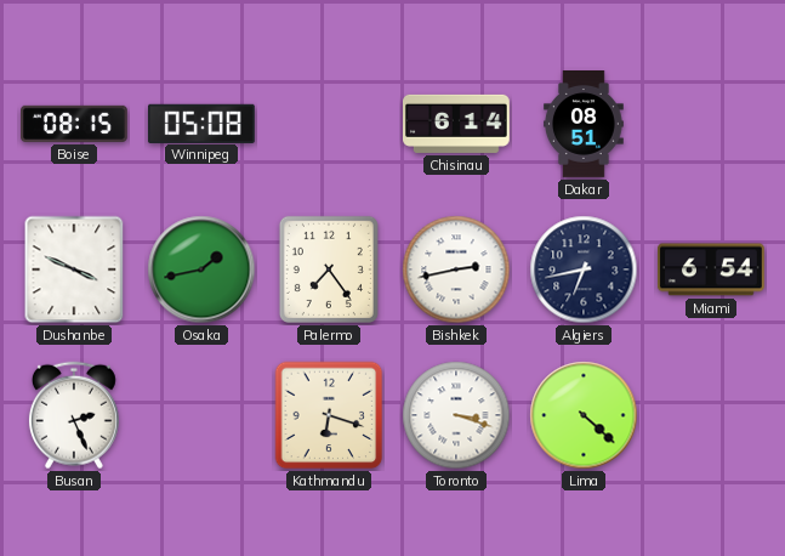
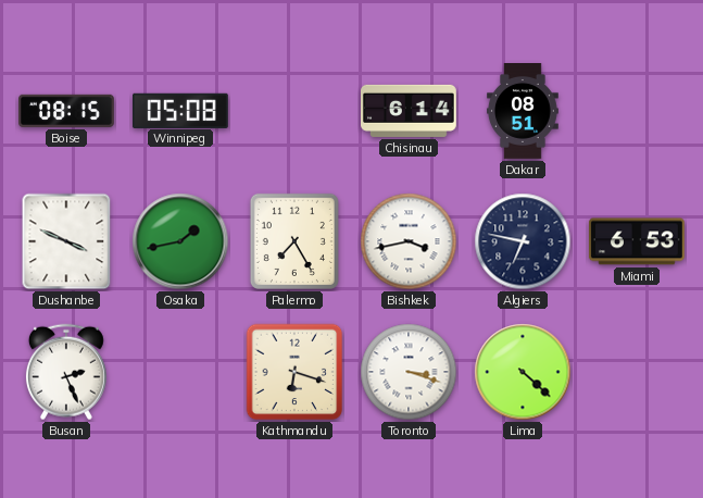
Palermo: 7:24 -> 7:25 (294, 241)
Bishkek: 2:43 -> 3:43 (409, 241)
Algiers: 6:43 -> 6:47 (523, 241)
Miami: 6:54 -> 6:53 (637, 241)
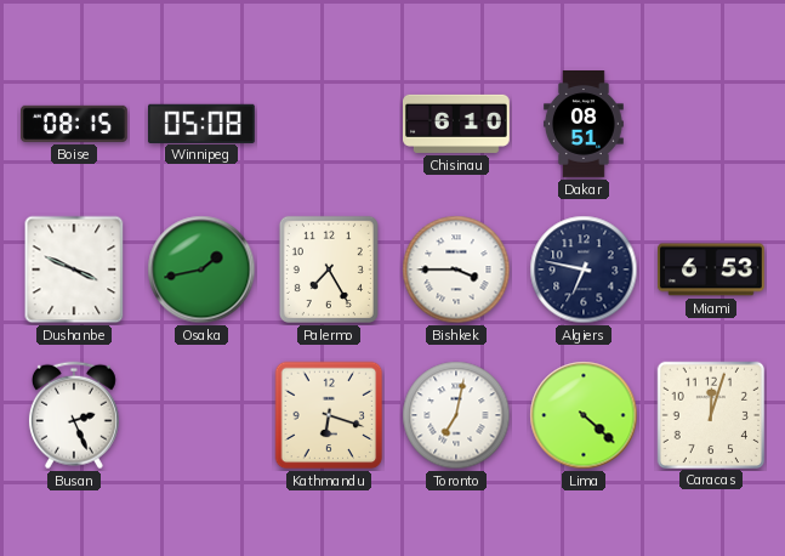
Chisinau: 6:14 -> 6:10 (457, 124)
Bishkek: 3:43 -> 3:45 (456, 270)
Toronto: 3:18 -> 7:02 (456, 415)
Caracas: none -> 12:03 (710, 414)
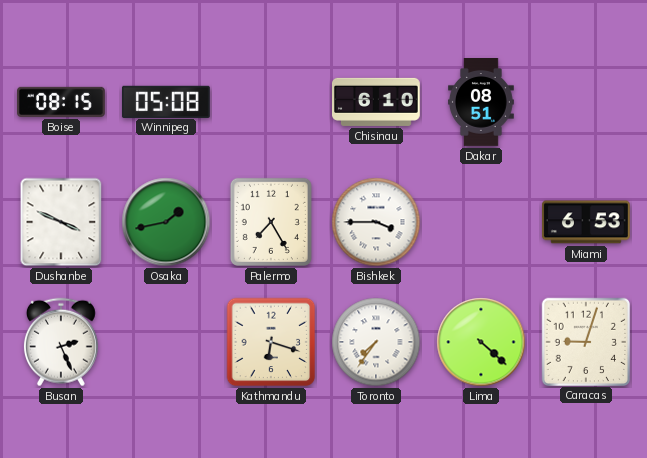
Algiers: 6:47 -> none (584, 270)
Toronto: 7:02 -> 7:36 (376, 342)
Caracas: 12:03 -> 9:03 (585, 341)
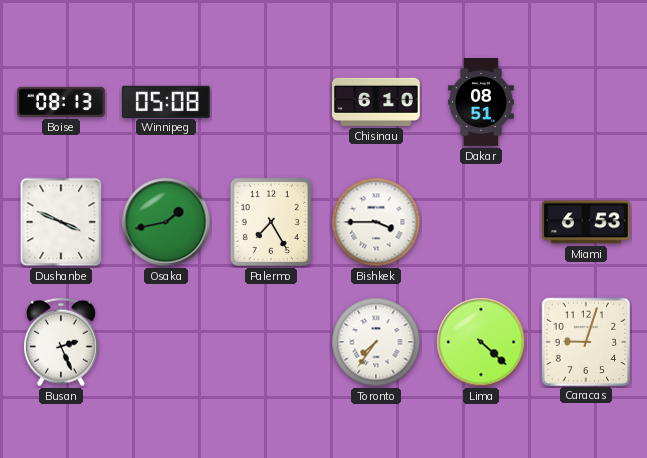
Boise: 08:15 -> 08:13 (62, 102)
Kathmandu: 6:18 -> none (271, 342)
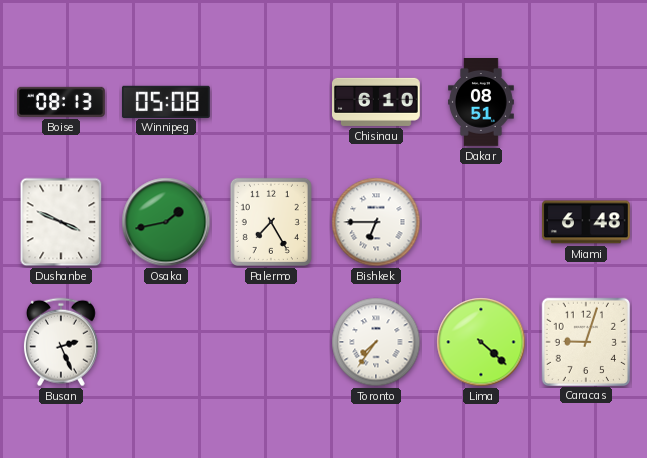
Bishkek: 3:45 -> 6:45 (376, 222)
Miami: 6:53 -> 6:48 (586, 222)
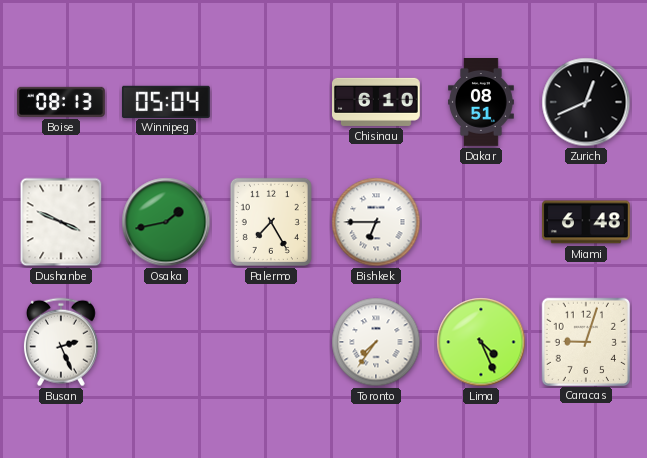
Winnipeg: 05:08 -> 05:04 (166, 101)
Zurich: none -> 12:41 (586, 102)
Lima: 4:22 -> 4:26 (481, 342)
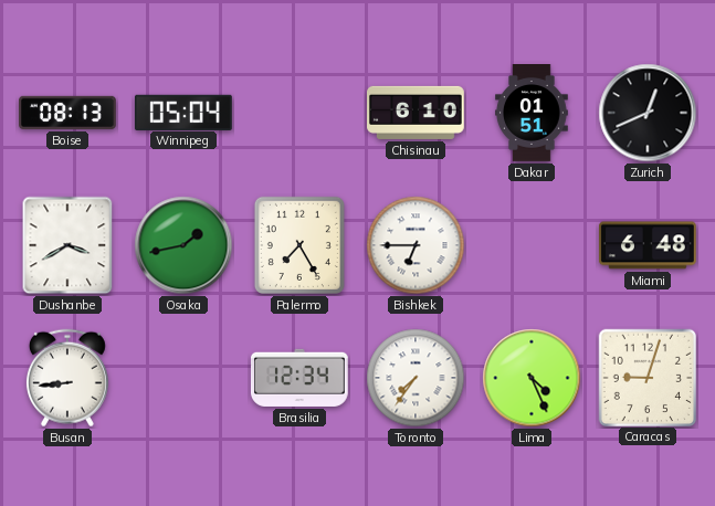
Dakar: 08:51 -> 01:51 (533, 114)
Dushanbe: 3:49 -> 3:40 (67, 245)
Busan: 2:26 -> 8:44 (67, 378)
Brasilia: none -> 12:34 (299, 378)
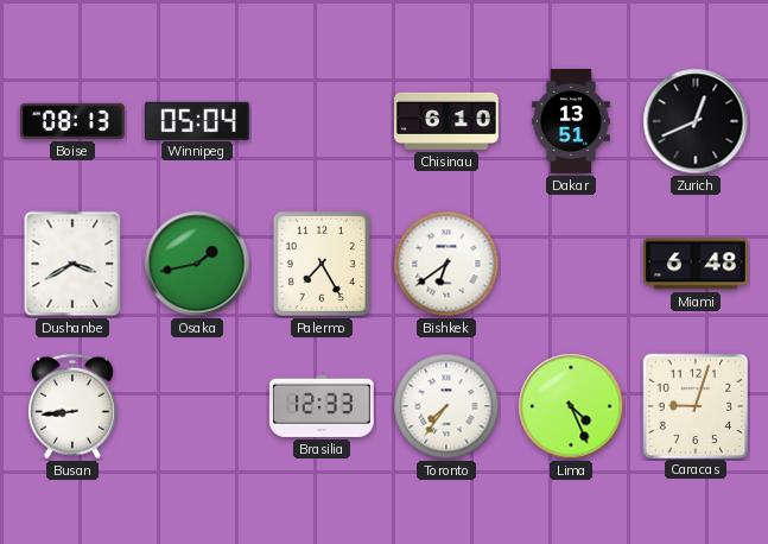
Dakar: 01:51 -> 13:51 (572, 122)
Bishkek: 6:45 -> 6:39 (446, 264)
Brasilia: 12:34 -> 12:33 (322, 406)
